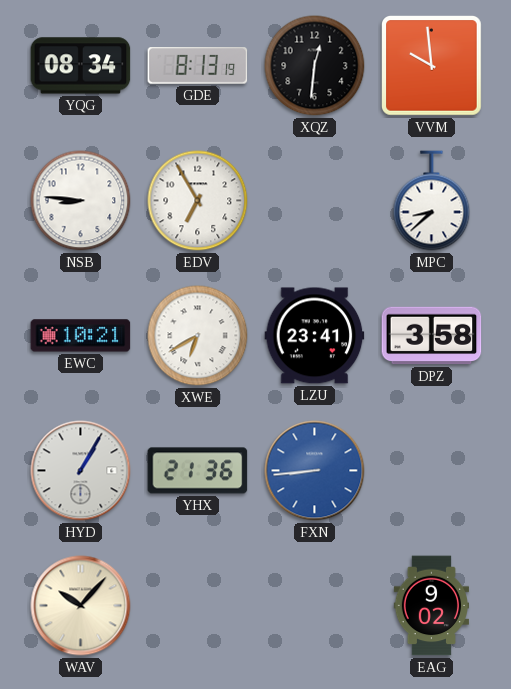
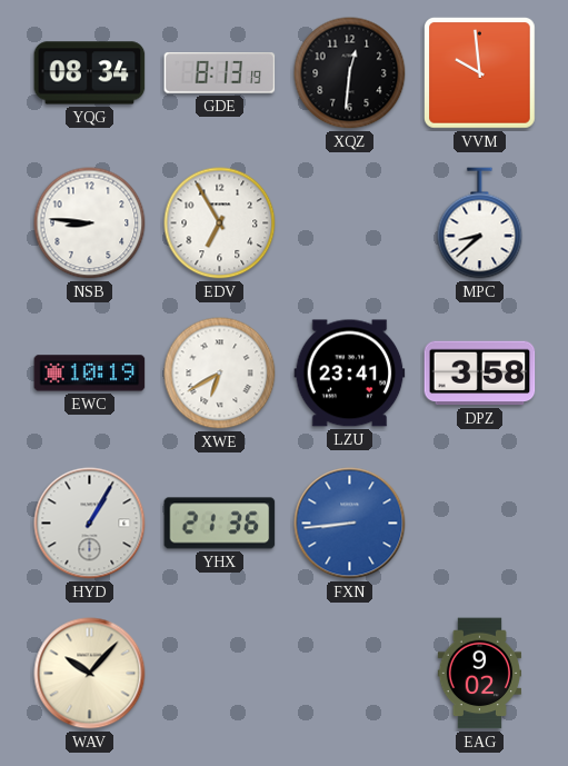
EWC: 10:21 -> 10:19 (90, 374)
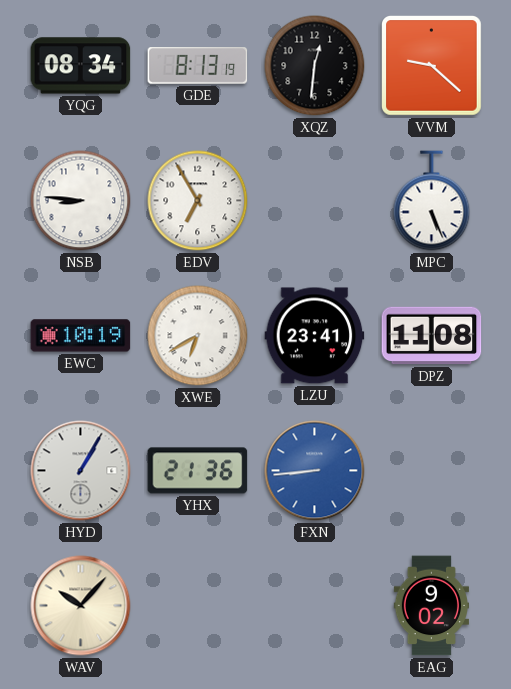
VVM: 9:59 -> 9:22 (432, 66)
MPC: 8:38 -> 5:26 (432, 201)
DPZ: 3:58 -> 11:08 (432, 336)
